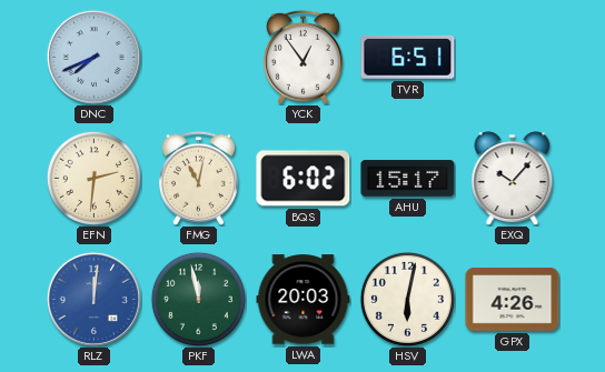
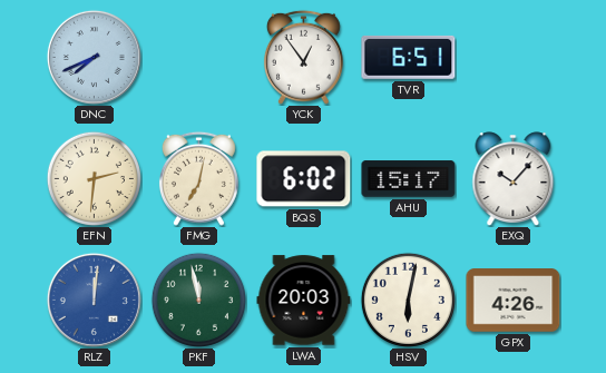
FMG: 11:02 -> 7:02 (198, 178)
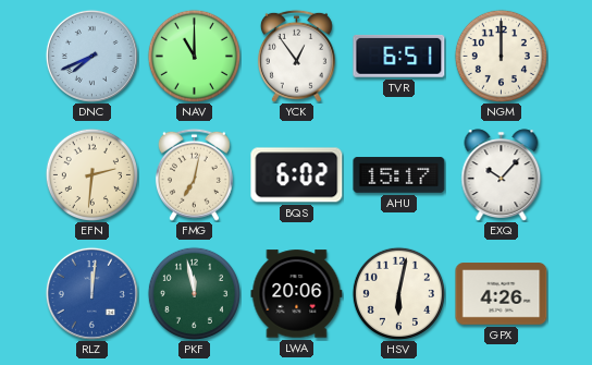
NAV: none -> 11:00 (194, 56)
NGM: none -> 12:00 (501, 56)
LWA: 20:03 -> 20:06 (297, 294)
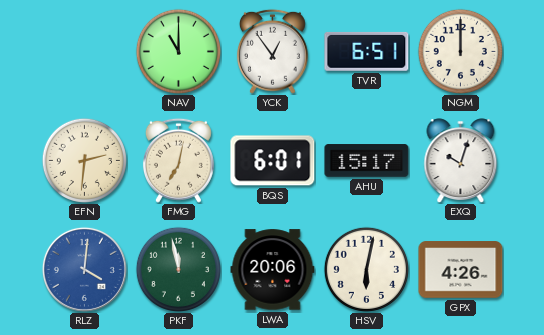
DNC: 7:41 -> none (91, 56)
BQS: 6:02 -> 6:01 (273, 161)
EXQ: 10:07 -> 10:03 (461, 160)
RLZ: 12:01 -> 4:01 (84, 269)
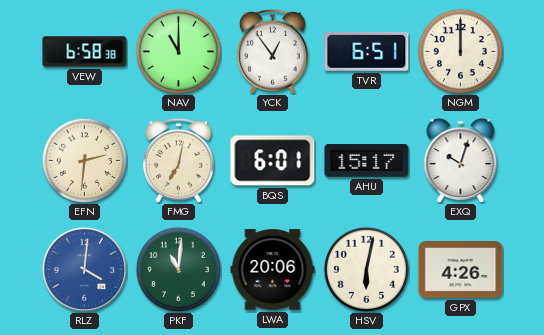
VEW: none -> 6:58 (85, 52)
PKF: 11:58 -> 11:01 (178, 269)
